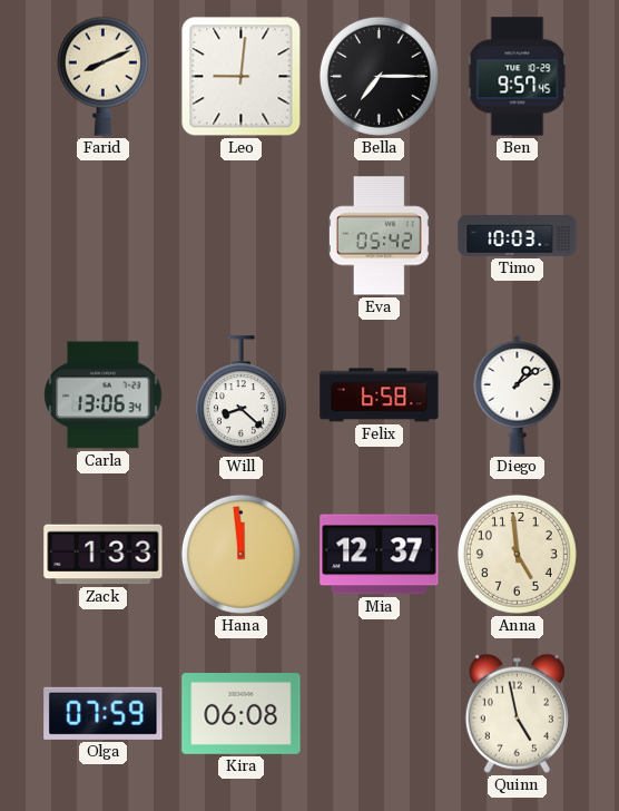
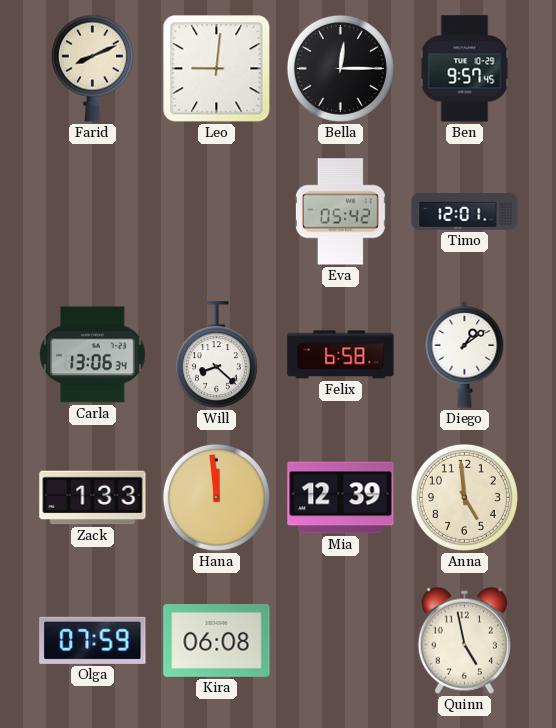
Bella: 7:15 -> 12:15 (340, 68)
Timo: 10:03 -> 12:01 (465, 212)
Mia: 12:37 -> 12:39 (341, 498)
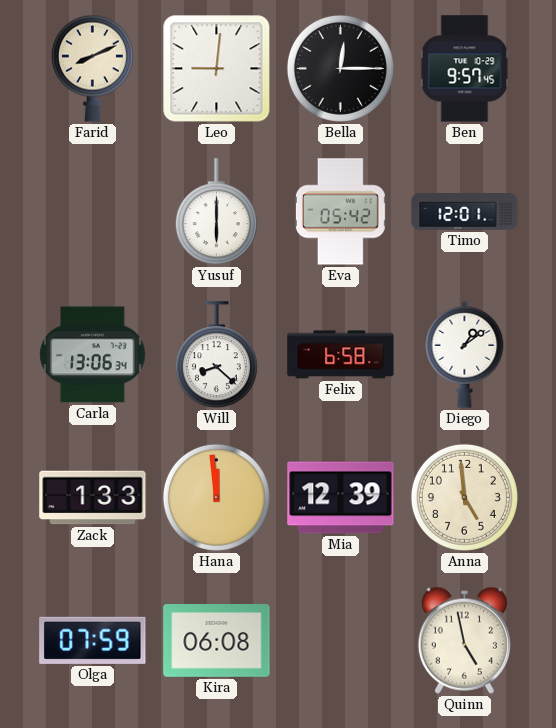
Yusuf: none -> 6:00 (216, 212)
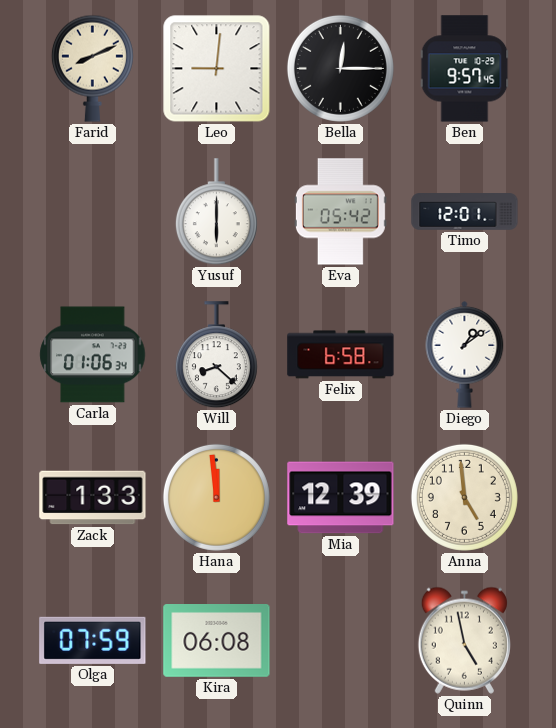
Carla: 13:06 -> 01:06 (93, 355)
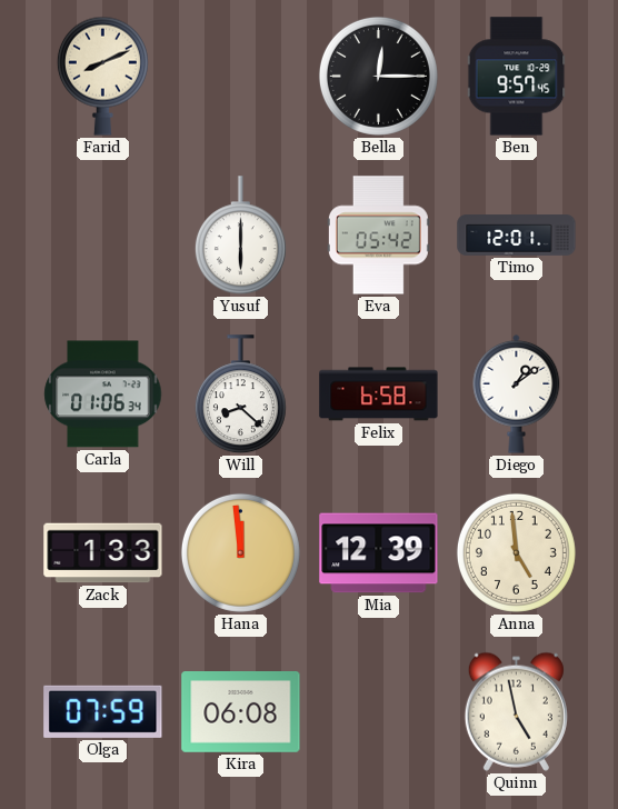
Leo: 9:01 -> none (217, 69)
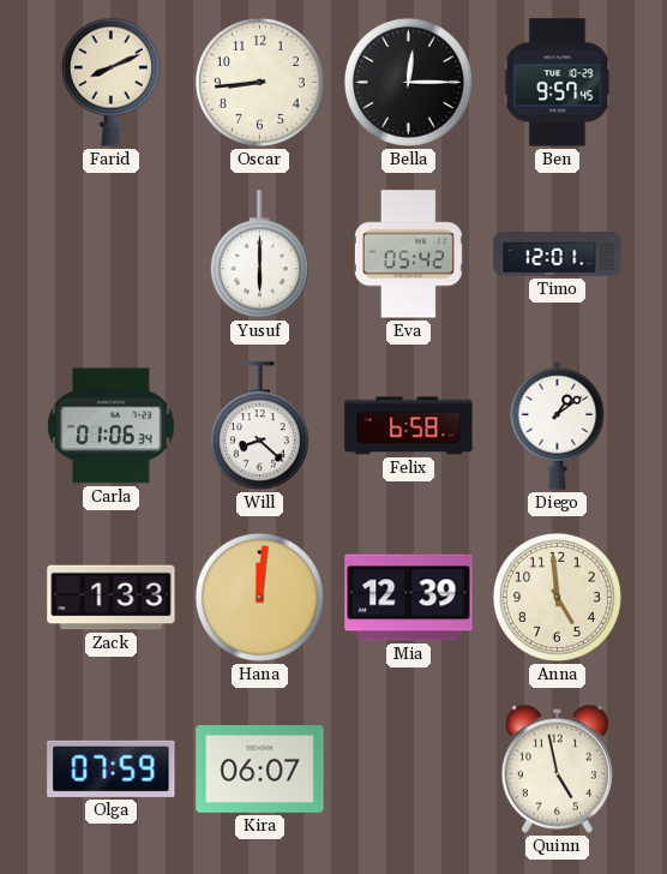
Oscar: none -> 8:44 (259, 82)
Hana: 11:59 -> 12:01 (259, 597)
Kira: 06:08 -> 06:07 (260, 770)
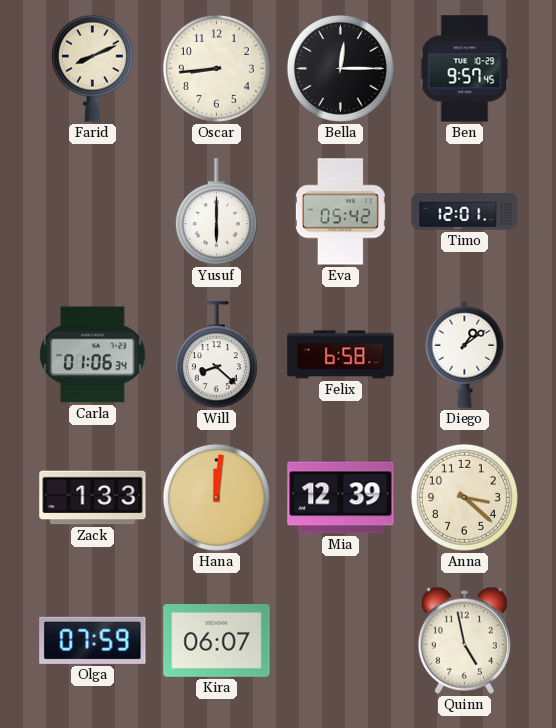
Anna: 4:59 -> 3:22 (464, 497)
